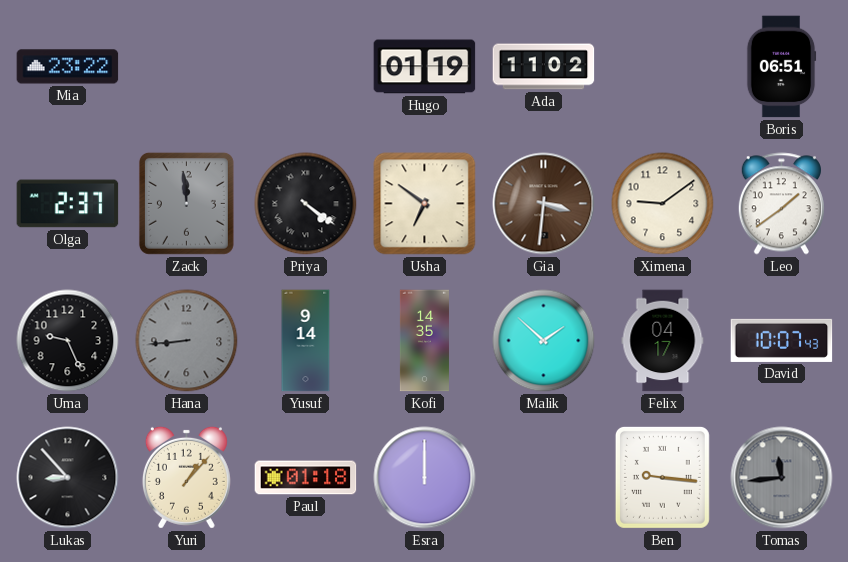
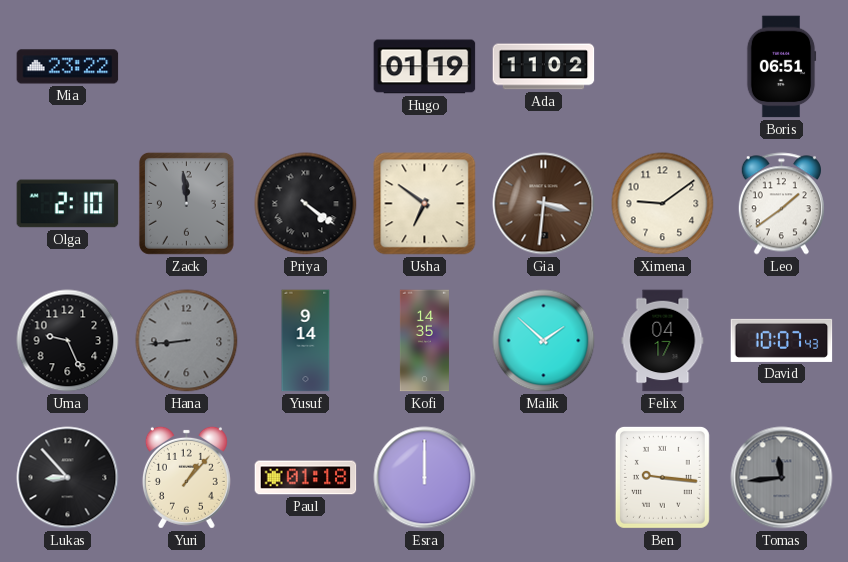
Olga: 2:37 -> 2:10 (68, 204)
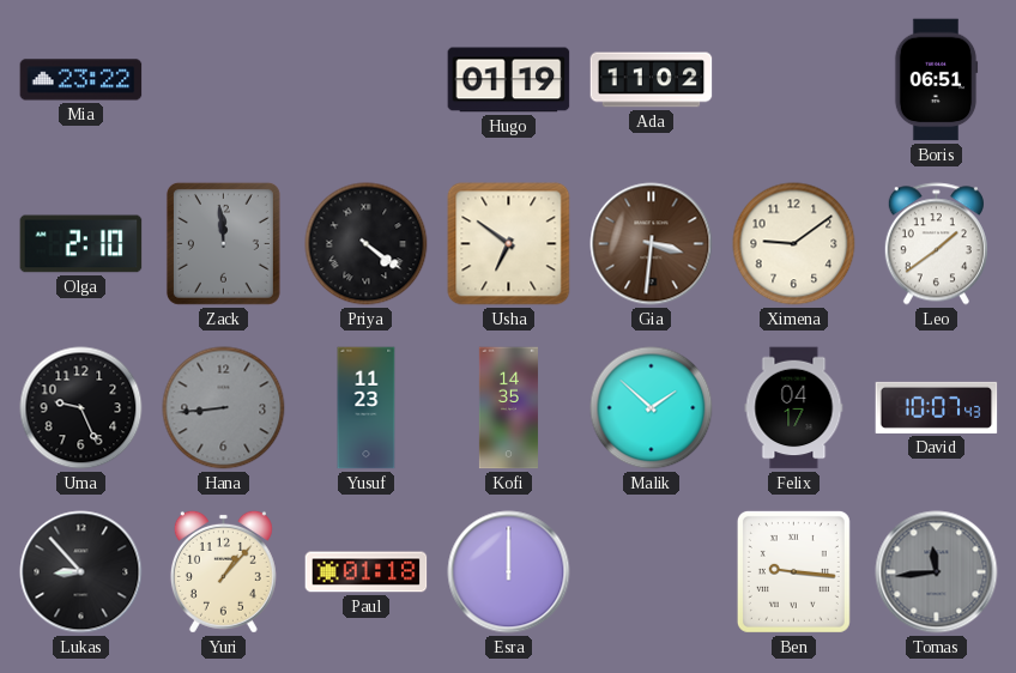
Yusuf: 9:14 -> 11:23 (367, 408)
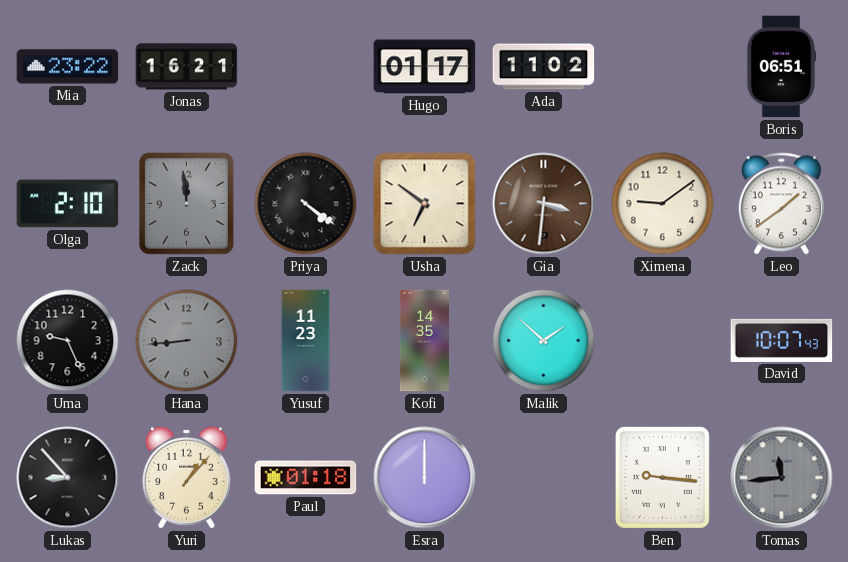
Jonas: none -> 16:21 (187, 67)
Hugo: 01:19 -> 01:17 (425, 67)
Felix: 04:17 -> none (794, 408)
